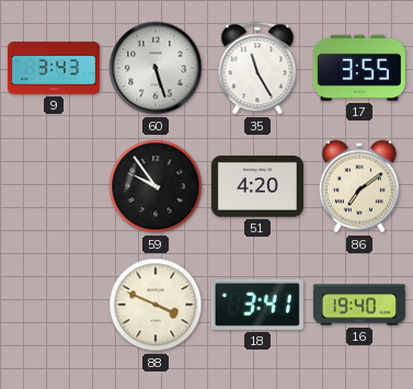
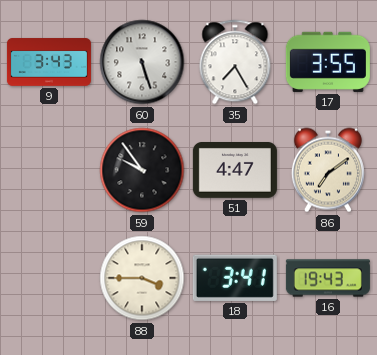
35: 11:25 -> 7:25 (235, 62)
51: 4:20 -> 4:47 (235, 171)
88: 3:49 -> 3:45 (142, 278)
16: 19:40 -> 19:43 (328, 278)
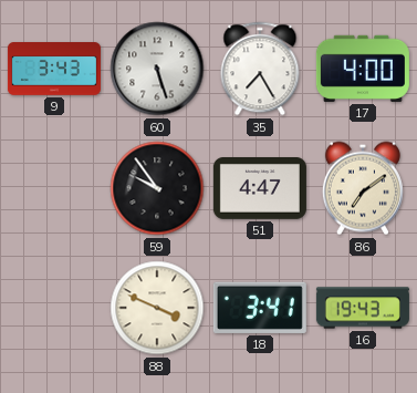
17: 3:55 -> 4:00 (363, 69)
88: 3:45 -> 3:49 (157, 308)
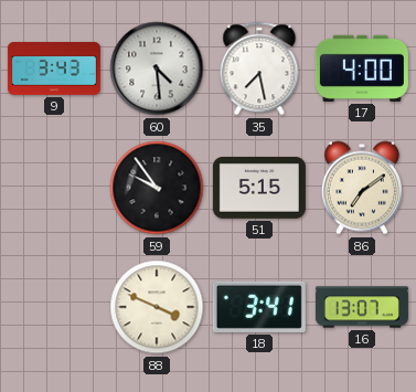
60: 5:27 -> 4:29 (157, 68)
35: 7:25 -> 7:28 (259, 68)
51: 4:47 -> 5:15 (259, 189)
16: 19:43 -> 13:07 (362, 307)
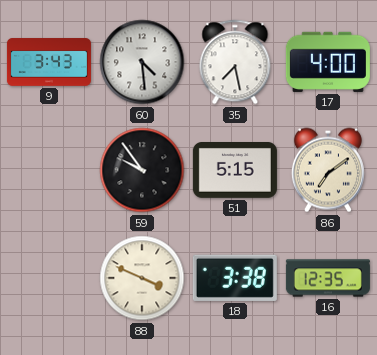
18: 3:41 -> 3:38 (235, 278)
16: 13:07 -> 12:35 (328, 278)
